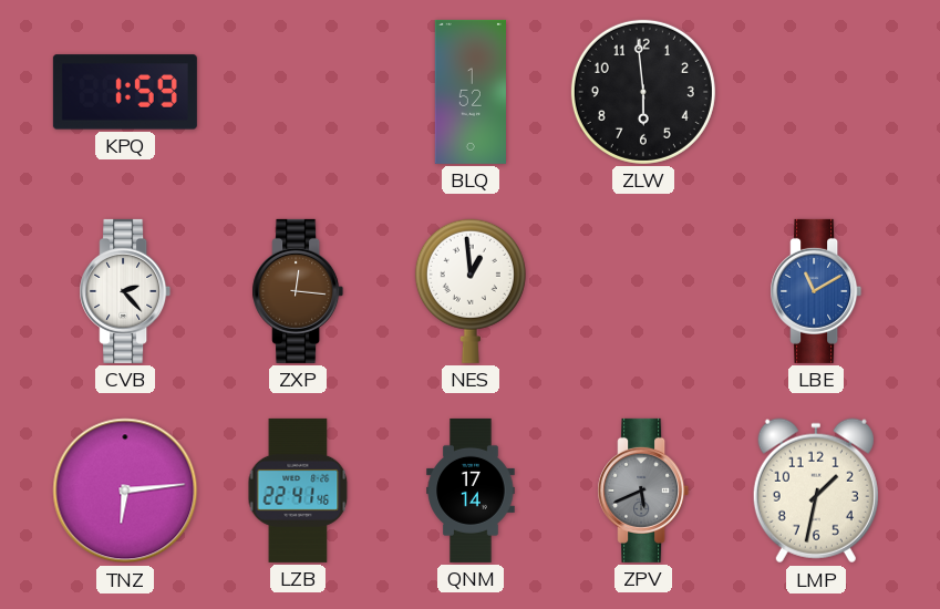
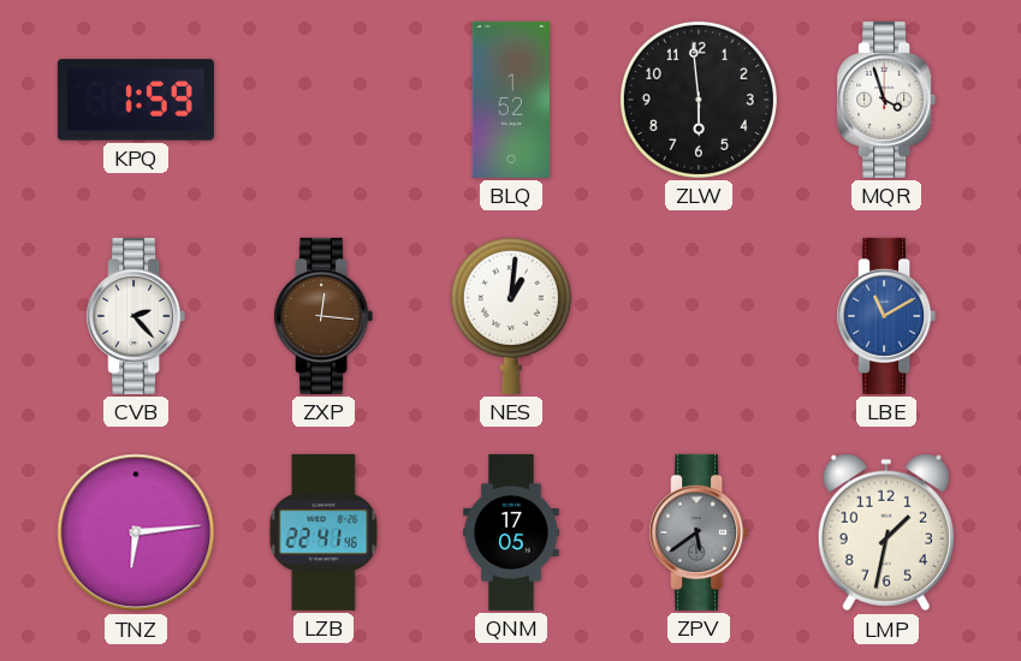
MQR: none -> 3:57 (886, 100)
NES: 12:59 -> 1:01 (511, 316)
QNM: 17:14 -> 17:05 (511, 532)
ZPV: 5:41 -> 5:39 (699, 532)
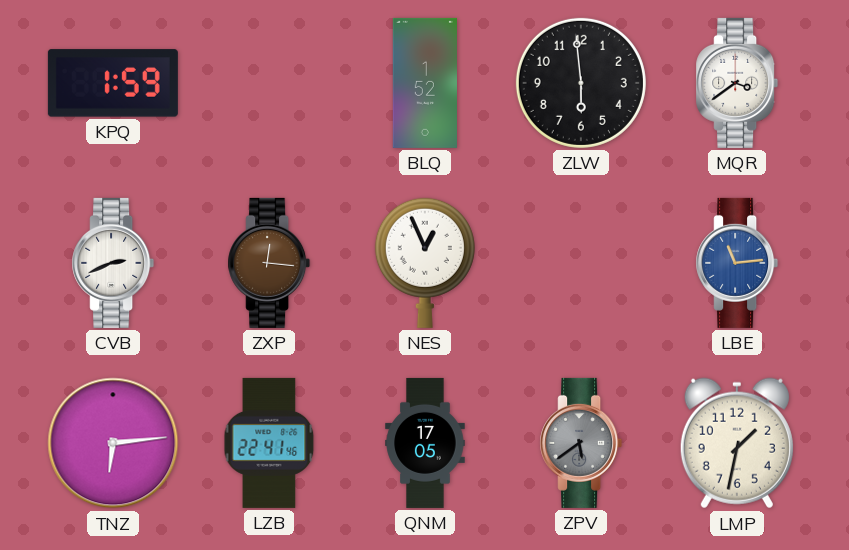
MQR: 3:57 -> 3:39 (737, 83)
CVB: 2:23 -> 2:41 (113, 263)
NES: 1:01 -> 12:56 (425, 263)
LBE: 11:10 -> 11:14 (737, 263)
